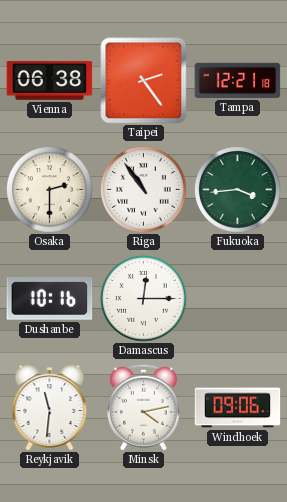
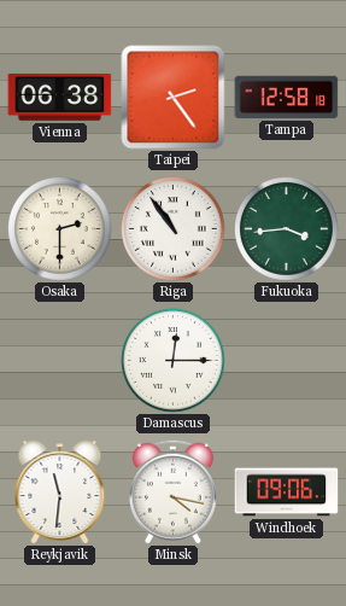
Tampa: 12:21 -> 12:58 (287, 97)
Dushanbe: 10:16 -> none (50, 299)
Minsk: 4:13 -> 4:17 (172, 491)
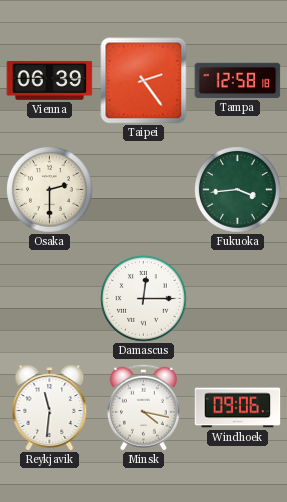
Vienna: 06:38 -> 06:39 (50, 80)
Riga: 10:54 -> none (174, 229)
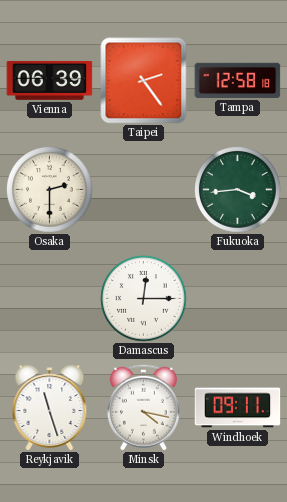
Reykjavik: 11:31 -> 11:27 (50, 408)
Windhoek: 09:06 -> 09:11 (238, 408)
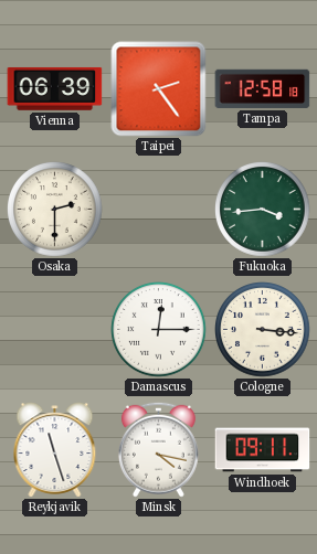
Cologne: none -> 3:16 (263, 330)
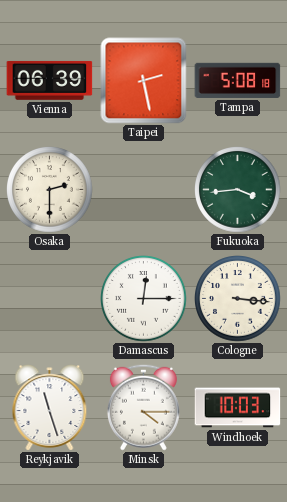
Taipei: 2:24 -> 2:28 (144, 81)
Tampa: 12:58 -> 5:08 (238, 80)
Minsk: 4:17 -> 4:15 (143, 407)
Windhoek: 09:11 -> 10:03 (238, 408)
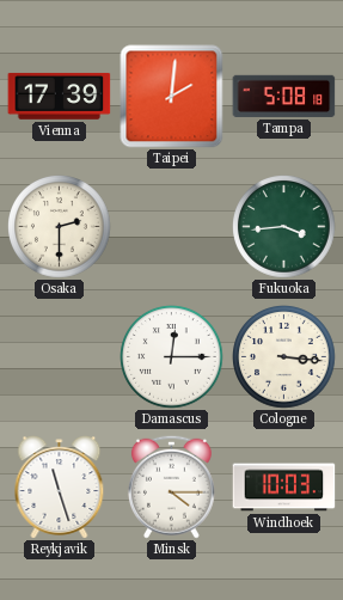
Vienna: 06:39 -> 17:39 (60, 96)
Taipei: 2:28 -> 2:01 (172, 97)
